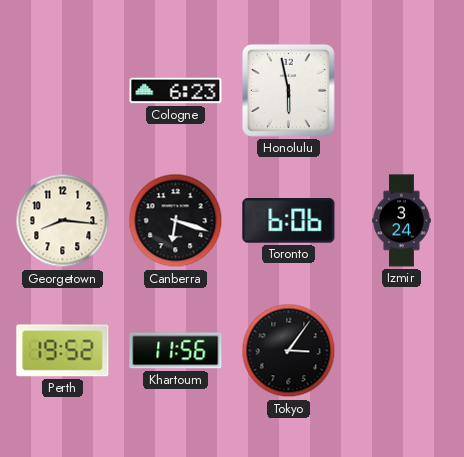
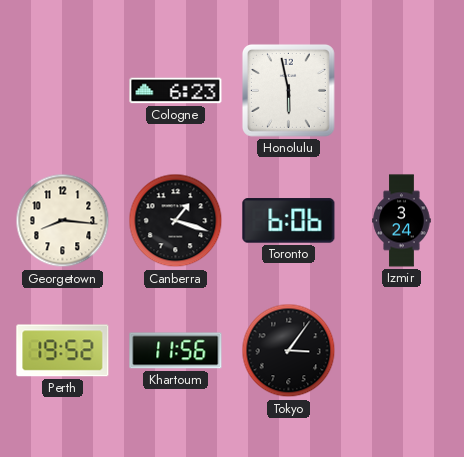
Canberra: 6:18 -> 1:18 (176, 221)
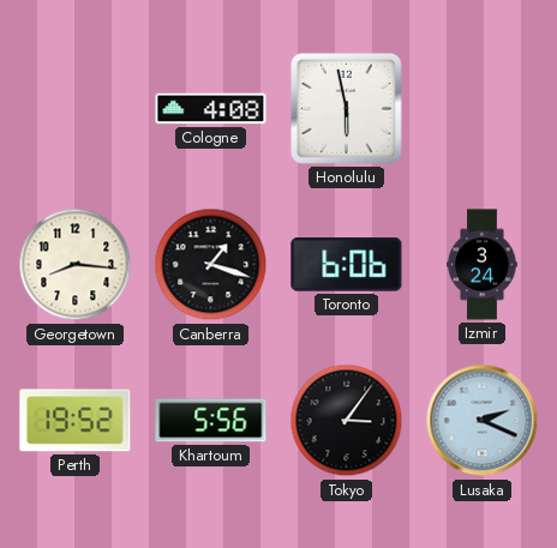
Cologne: 6:23 -> 4:08 (211, 109)
Khartoum: 11:56 -> 5:56 (211, 421)
Lusaka: none -> 2:19 (483, 421)
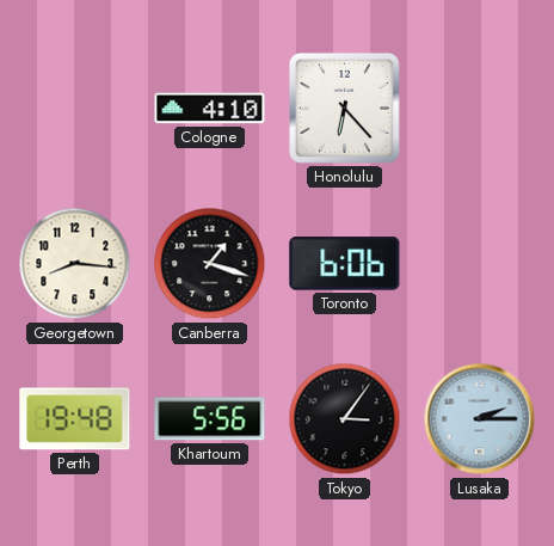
Cologne: 4:08 -> 4:10 (210, 109)
Honolulu: 5:58 -> 6:23 (344, 108)
Izmir: 3:24 -> none (483, 265)
Perth: 19:52 -> 19:48 (75, 419)
Lusaka: 2:19 -> 2:15 (480, 419)
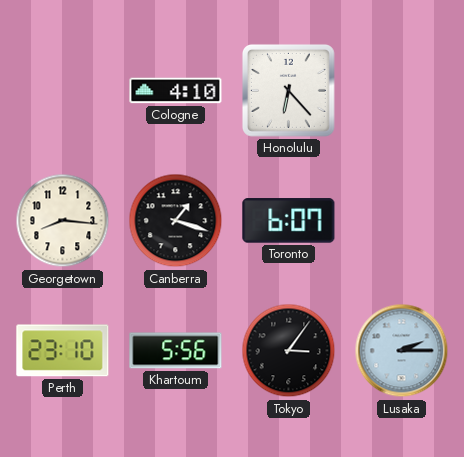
Toronto: 6:06 -> 6:07 (289, 221)
Perth: 19:48 -> 23:10 (63, 351)
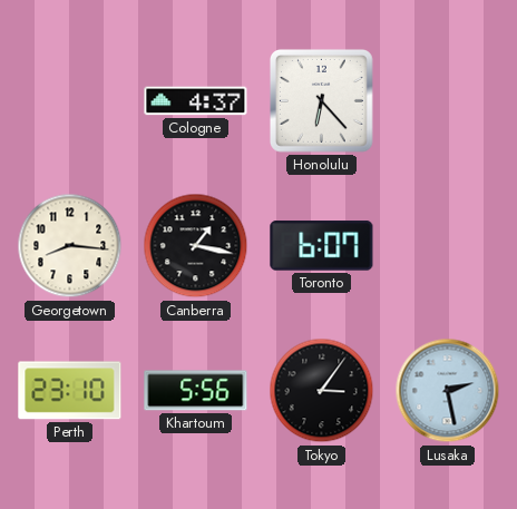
Cologne: 4:10 -> 4:37 (196, 101)
Canberra: 1:18 -> 1:17 (196, 246)
Lusaka: 2:15 -> 2:28 (448, 391)
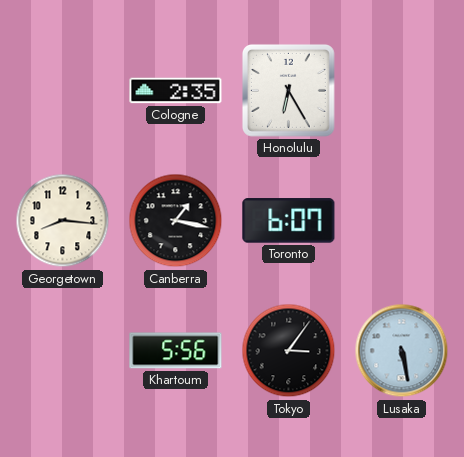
Cologne: 4:37 -> 2:35 (176, 91)
Honolulu: 6:23 -> 6:25 (288, 90)
Perth: 23:10 -> none (70, 391)
Lusaka: 2:28 -> 5:28 (402, 351)
